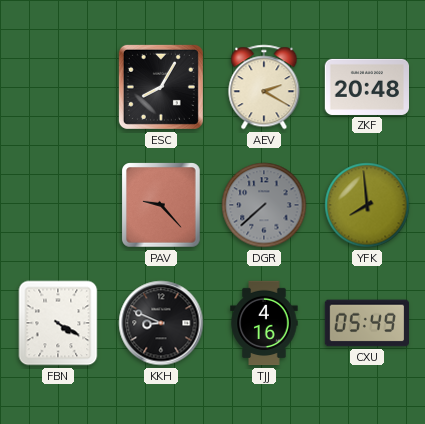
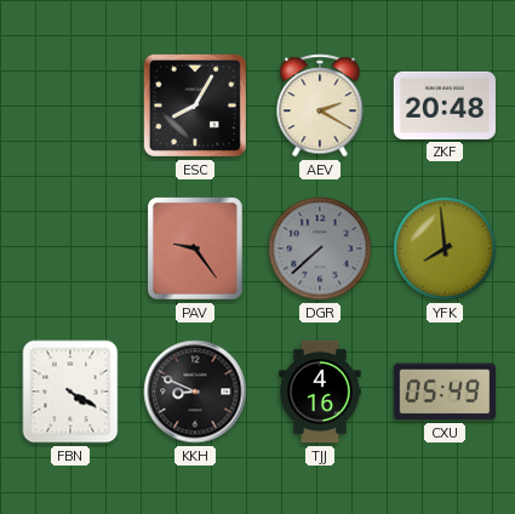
PAV: 9:23 -> 9:24 (195, 249)
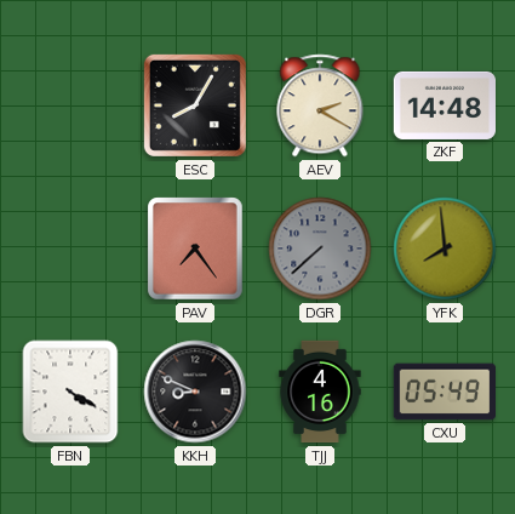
ZKF: 20:48 -> 14:48 (444, 105)
PAV: 9:24 -> 7:24 (195, 249)
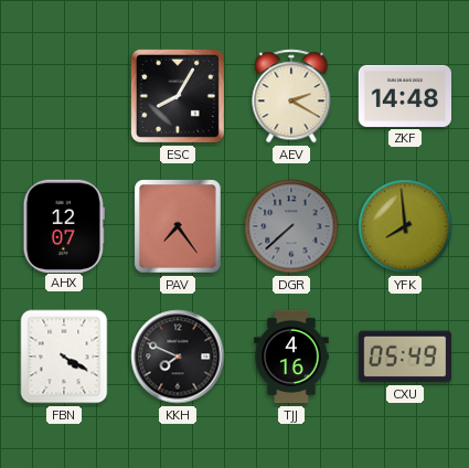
AHX: none -> 12:07 (64, 225)
KKH: 8:49 -> 7:49 (178, 357)
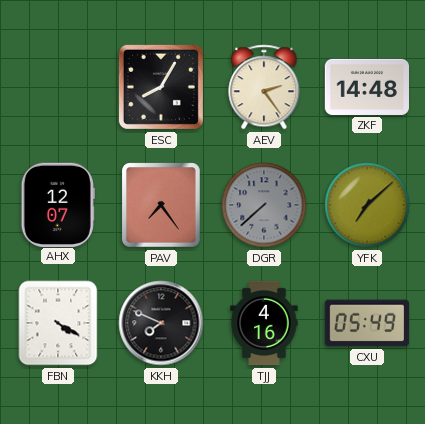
AEV: 2:20 -> 2:24 (264, 87)
YFK: 7:59 -> 7:08 (367, 205)
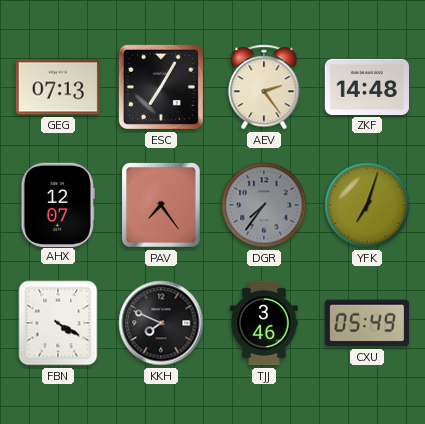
GEG: none -> 07:13 (57, 87)
ESC: 8:05 -> 7:05 (161, 87)
DGR: 7:38 -> 7:36 (264, 205)
YFK: 7:08 -> 7:03 (367, 205)
TJJ: 4:16 -> 3:46 (264, 323)
